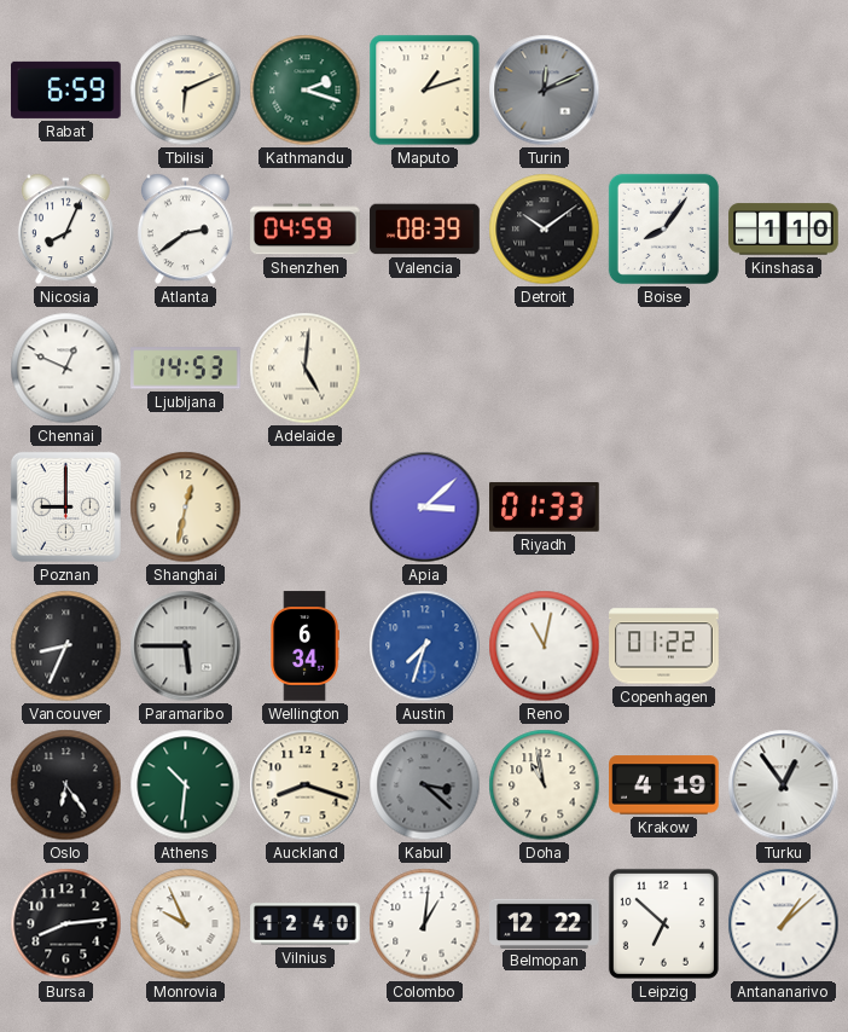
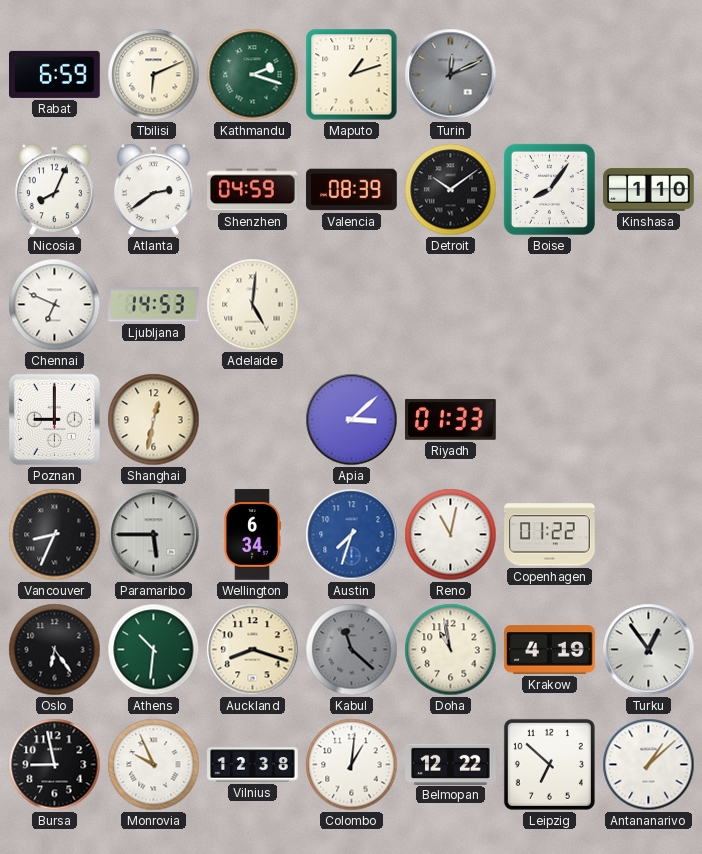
Chennai: 12:49 -> 6:49 (55, 305)
Kabul: 3:22 -> 11:22 (352, 650)
Bursa: 8:14 -> 8:58 (55, 765)
Vilnius: 12:40 -> 12:38 (253, 765)
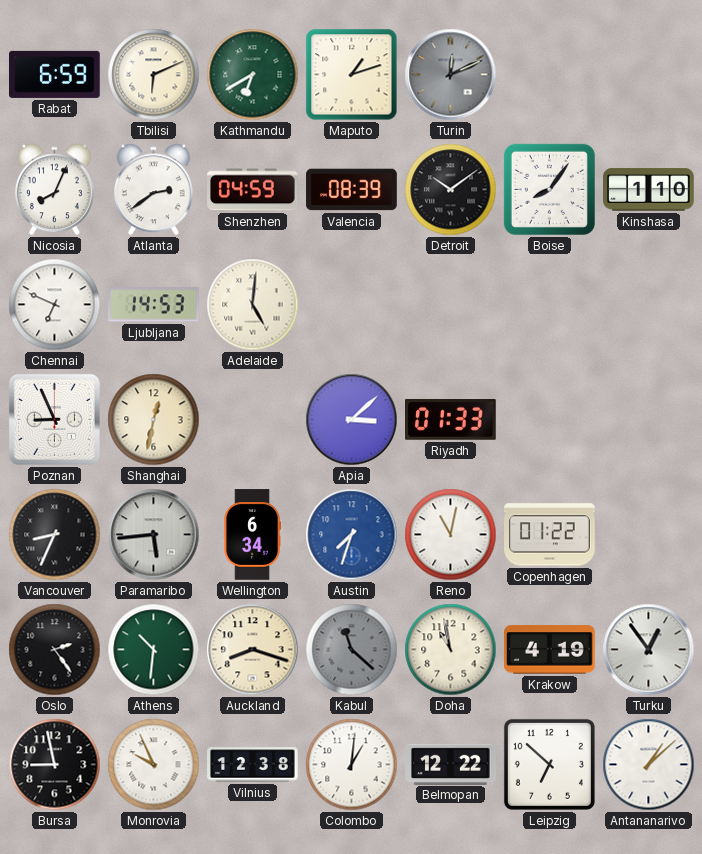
Kathmandu: 2:18 -> 6:40 (253, 75)
Poznan: 9:00 -> 8:56 (54, 419)
Paramaribo: 5:45 -> 5:44 (154, 535)
Oslo: 6:24 -> 2:24 (55, 650)
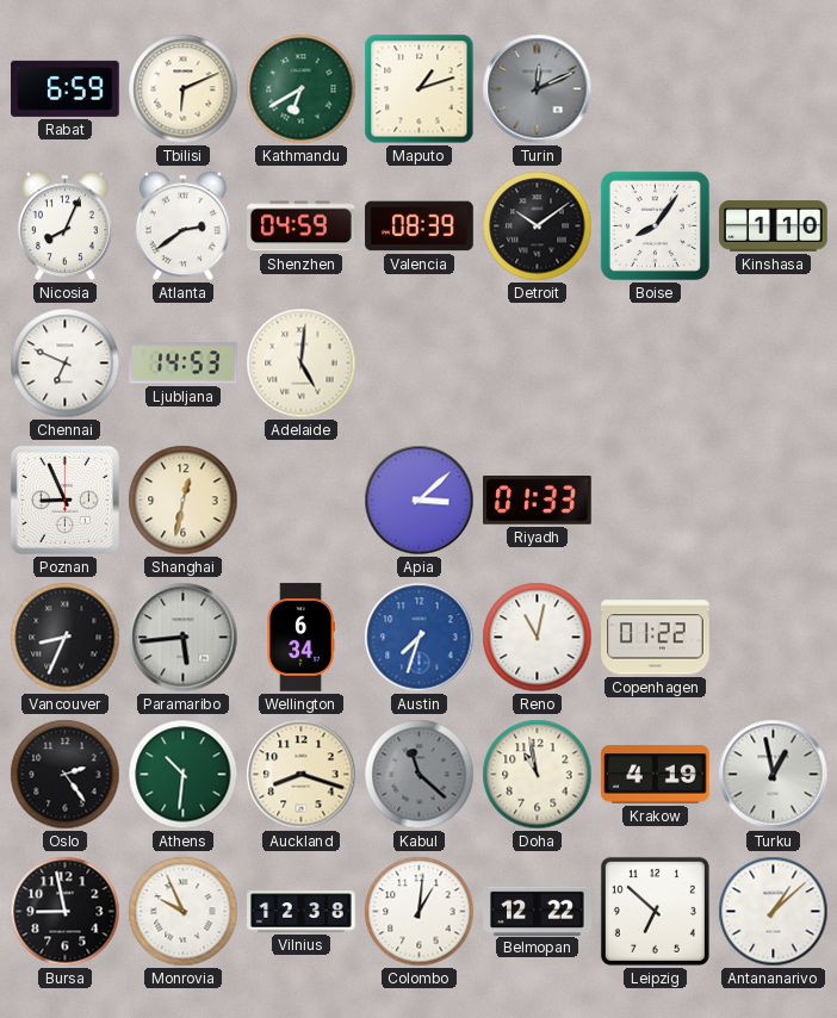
Turku: 12:54 -> 12:58 (774, 775)
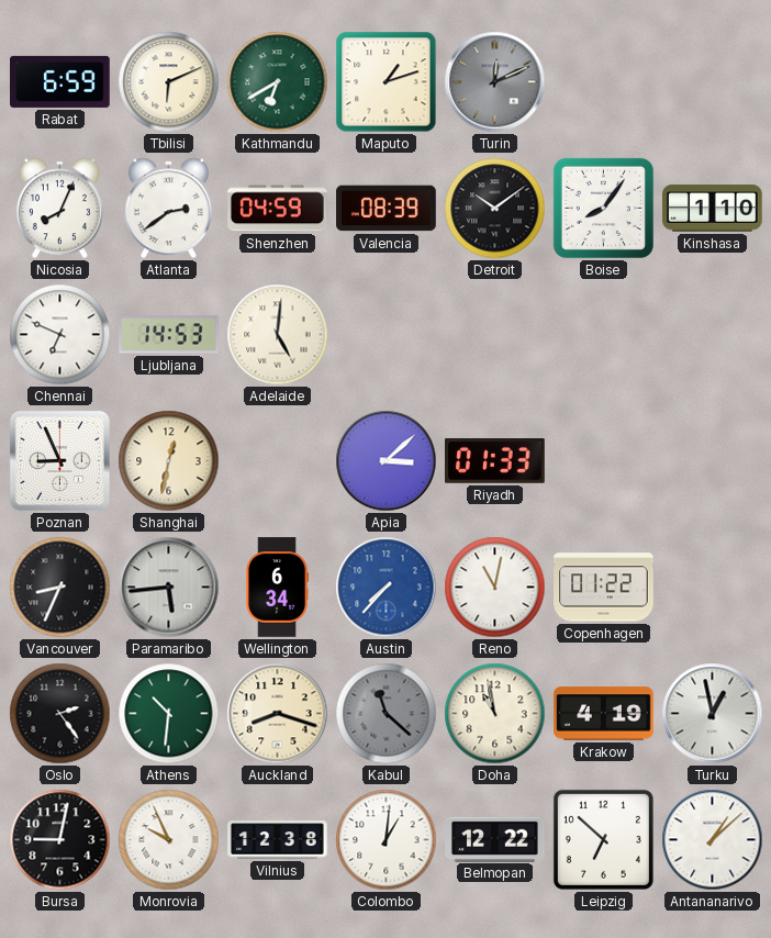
Austin: 7:33 -> 7:37 (387, 588)
Bursa: 8:58 -> 9:02 (60, 840)
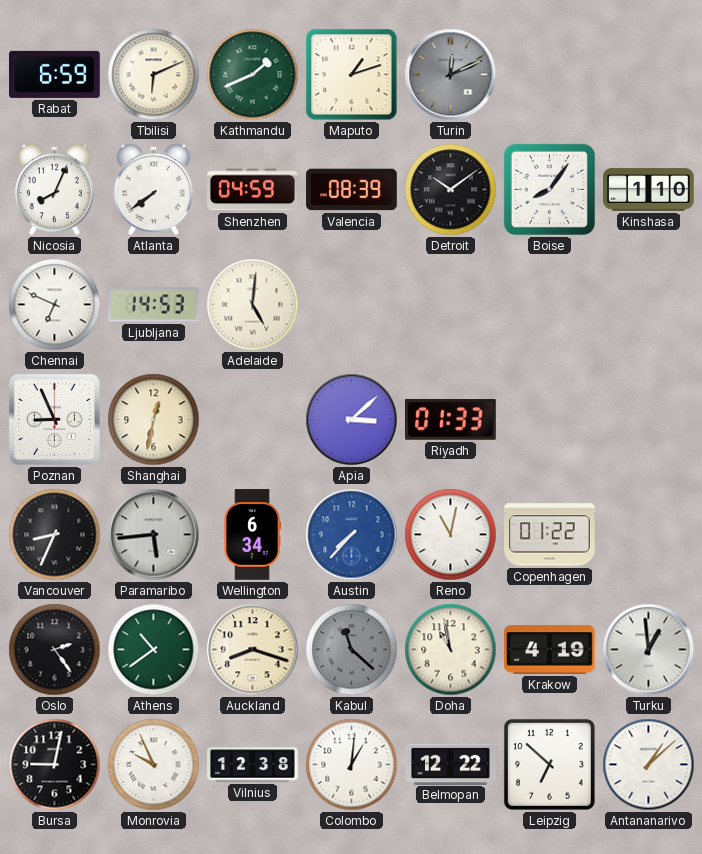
Kathmandu: 6:40 -> 1:41 (253, 75)
Atlanta: 2:39 -> 7:39 (153, 190)
Athens: 10:31 -> 10:39 (154, 650)
Turku: 12:58 -> 12:59 (649, 650)
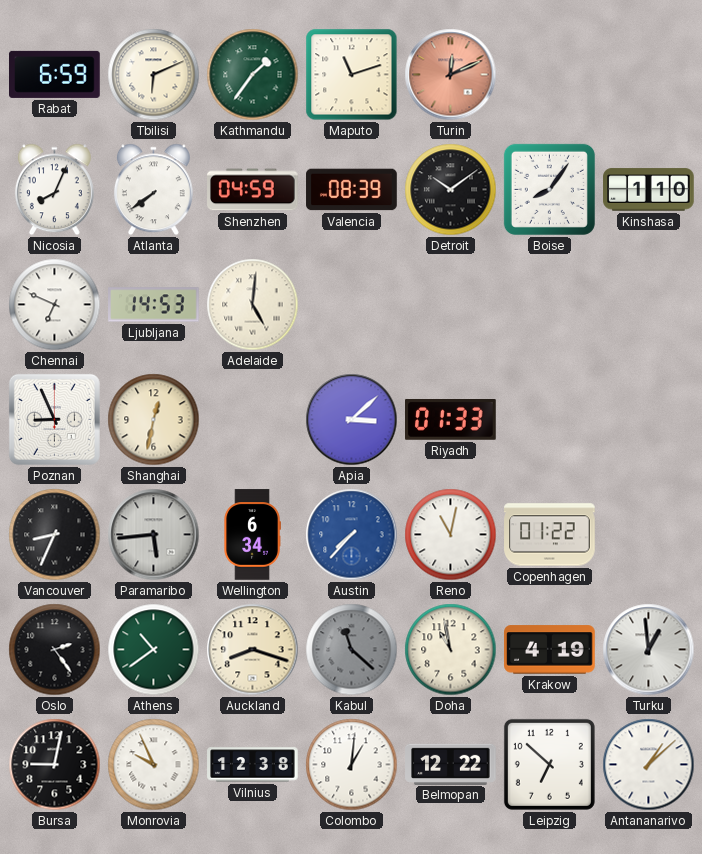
Kathmandu: 1:41 -> 1:36 (253, 75)
Maputo: 1:12 -> 11:12 (352, 75)
Turin dial: grey -> salmon (451, 75)
